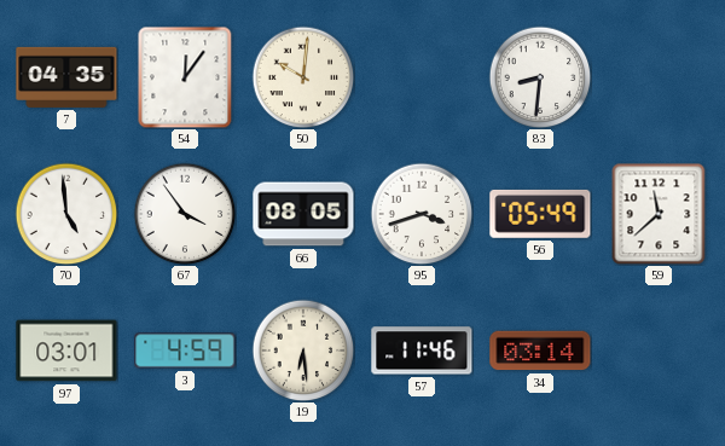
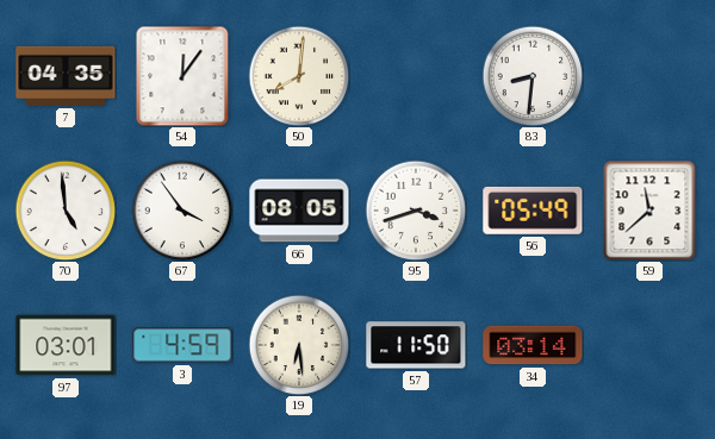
50: 10:01 -> 8:01 (299, 76)
57: 11:46 -> 11:50 (416, 345)
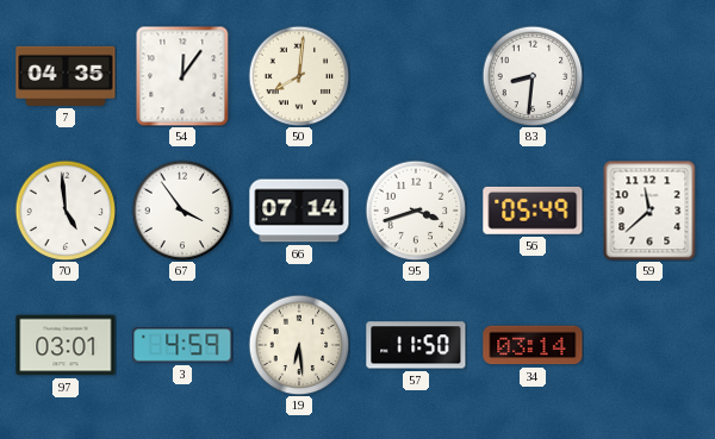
66: 08:05 -> 07:14 (299, 211)
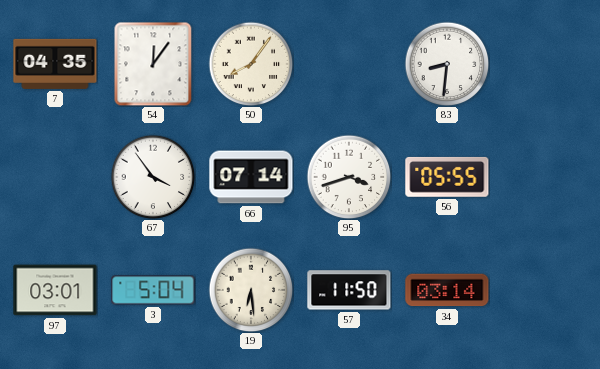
50: 8:01 -> 8:06 (251, 64)
70: 4:59 -> none (66, 211)
56: 05:49 -> 05:55 (447, 177)
59: 11:38 -> none (649, 211)
3: 4:59 -> 5:04 (153, 290)
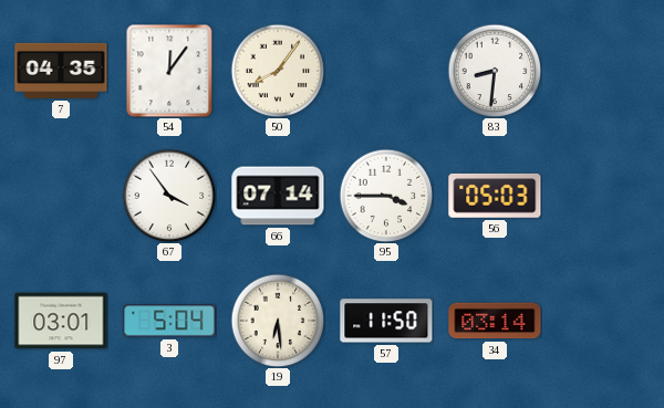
95: 3:42 -> 3:45 (386, 196)
56: 05:55 -> 05:03 (495, 196)
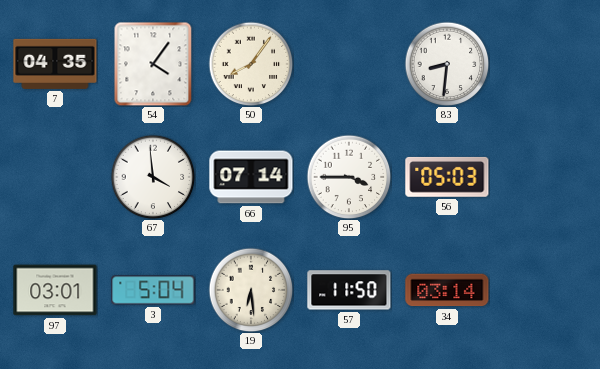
54: 12:06 -> 4:06 (153, 64)
67: 3:54 -> 3:59 (153, 177)
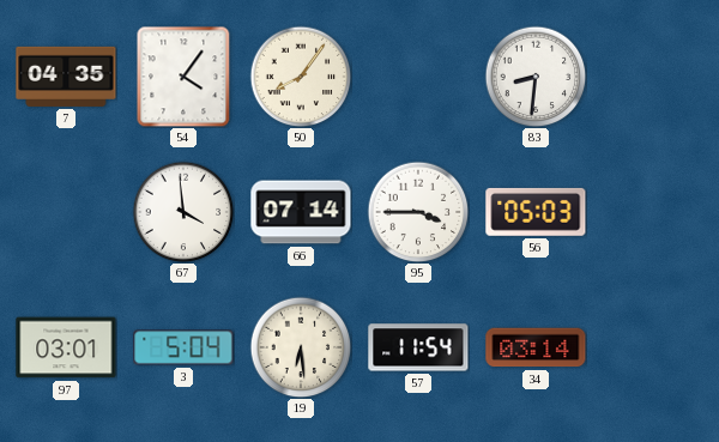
57: 11:50 -> 11:54 (418, 347)
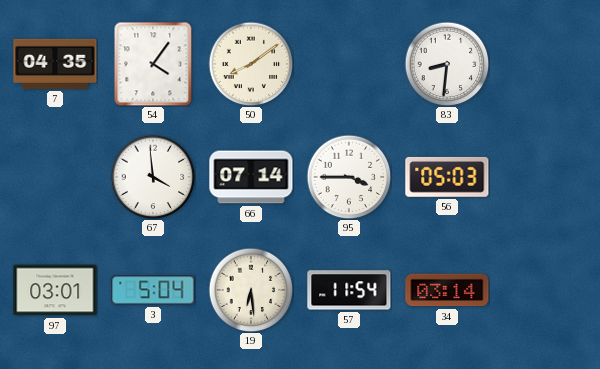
50: 8:06 -> 8:09 (251, 64)
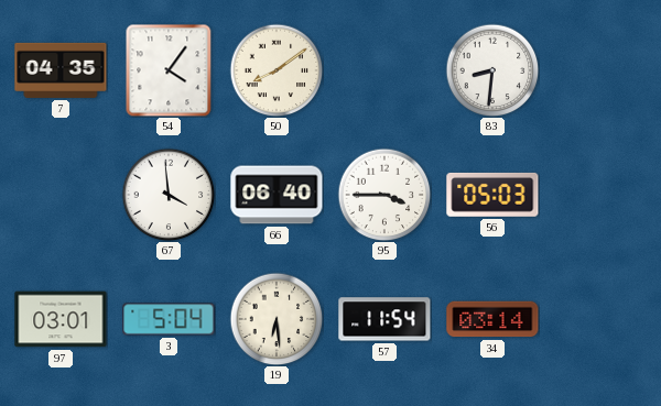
66: 07:14 -> 06:40 (277, 195)
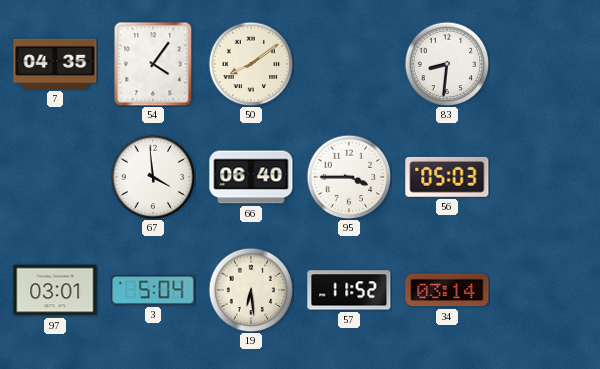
57: 11:54 -> 11:52 (349, 290)
